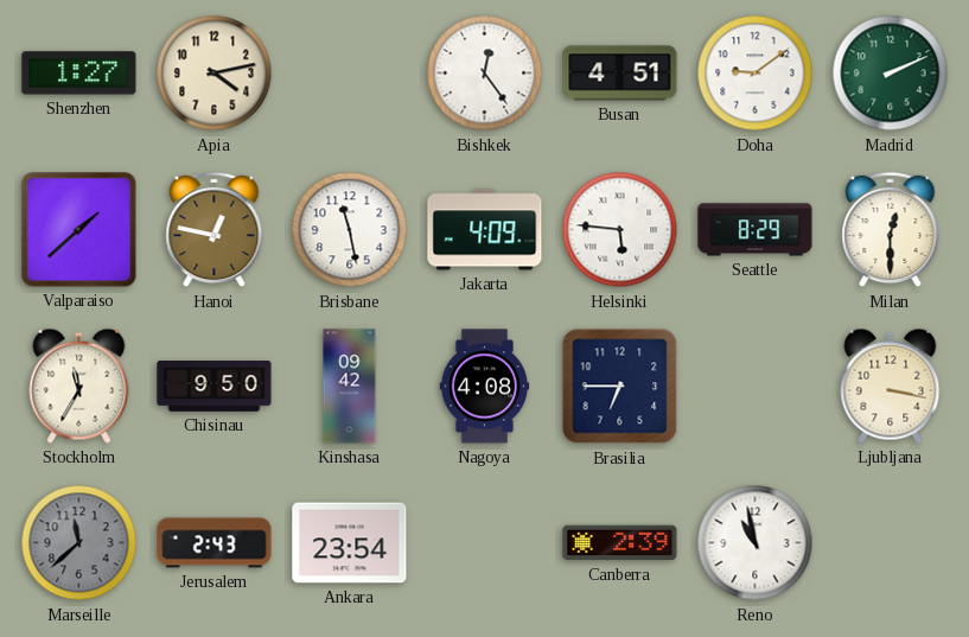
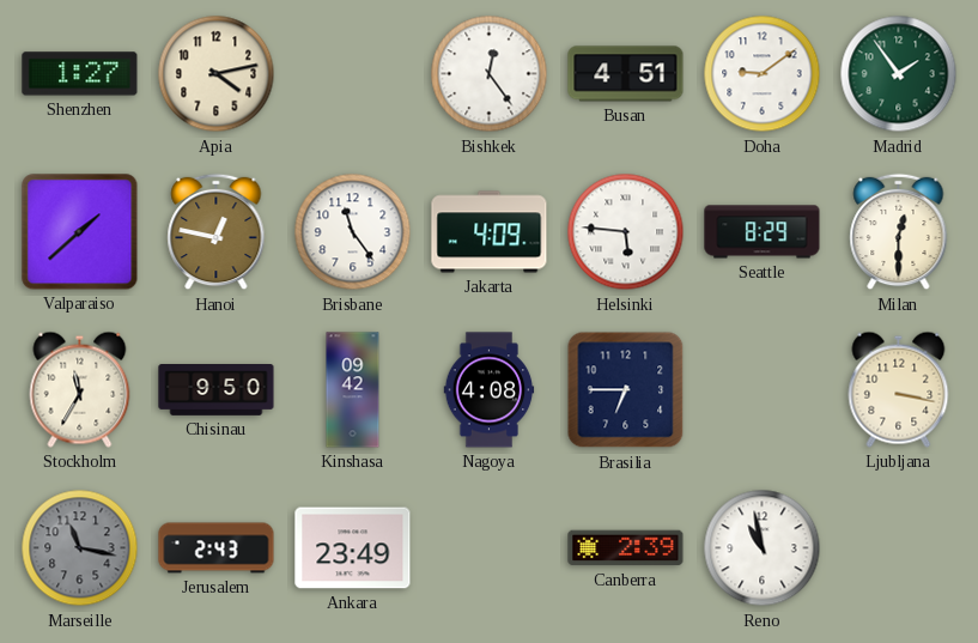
Madrid: 2:11 -> 1:54 (899, 74)
Brisbane: 11:28 -> 11:24 (353, 232)
Marseille: 11:38 -> 11:17 (80, 548)
Ankara: 23:54 -> 23:49 (353, 548)
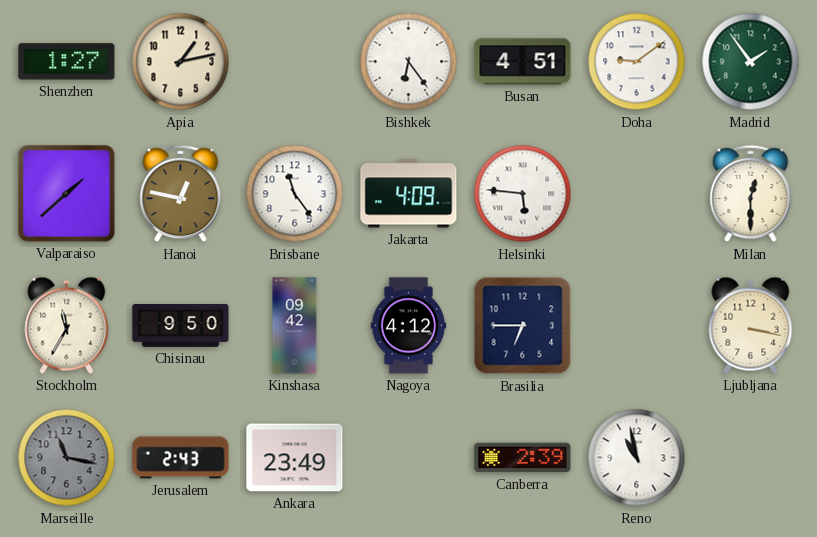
Apia: 4:13 -> 1:13 (181, 62)
Bishkek: 12:24 -> 6:24 (409, 62)
Seattle: 8:29 -> none (763, 232)
Nagoya: 4:08 -> 4:12 (409, 326)
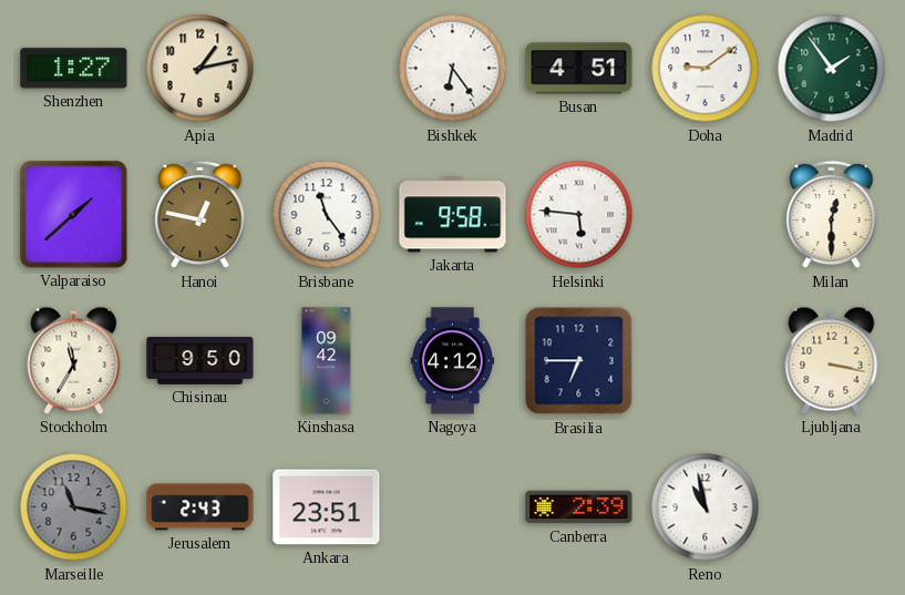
Jakarta: 4:09 -> 9:58 (453, 215)
Ankara: 23:49 -> 23:51 (327, 507)
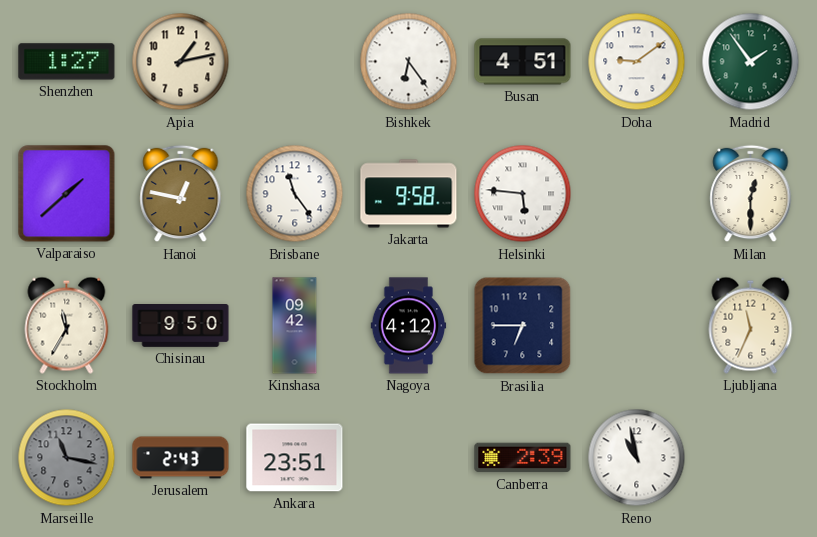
Ljubljana: 3:17 -> 11:34 (751, 325)
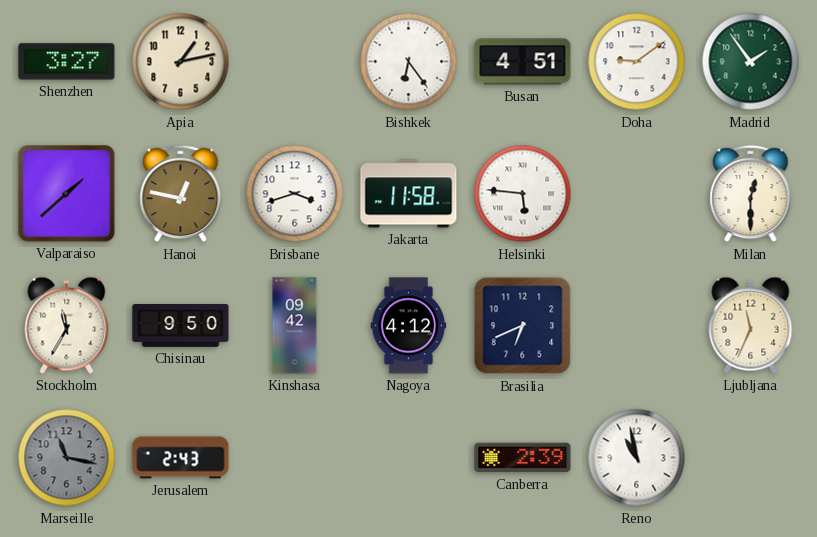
Shenzhen: 1:27 -> 3:27 (67, 62)
Brisbane: 11:24 -> 3:42 (295, 194)
Jakarta: 9:58 -> 11:58 (409, 194)
Brasilia: 6:45 -> 6:41 (523, 326)
Ankara: 23:51 -> none (295, 458)
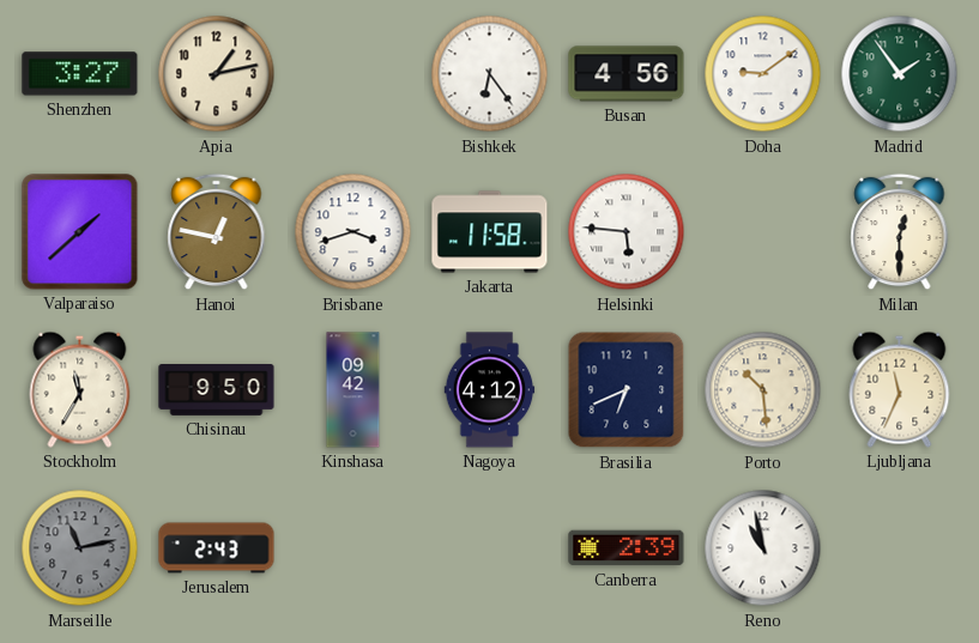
Busan: 4:51 -> 4:56 (627, 74)
Porto: none -> 10:29 (763, 390)
Marseille: 11:17 -> 11:13 (80, 548)
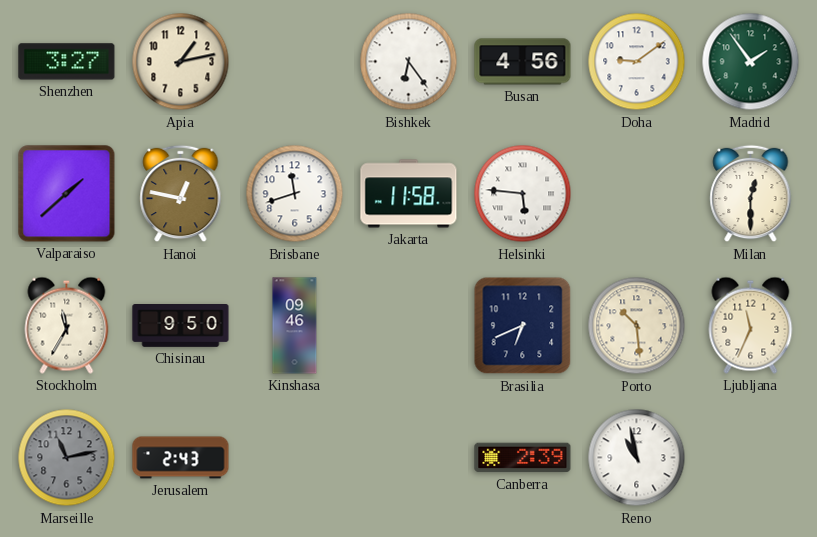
Brisbane: 3:42 -> 11:42 (295, 194)
Kinshasa: 09:42 -> 09:46 (295, 326)
Nagoya: 4:12 -> none (490, 390)
